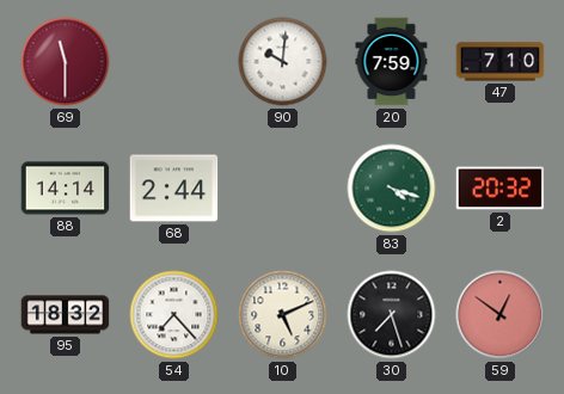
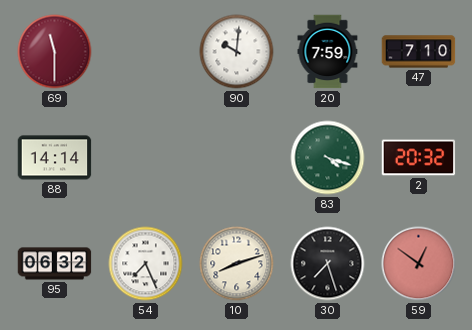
68: 2:44 -> none (174, 189)
95: 18:32 -> 06:32 (55, 264)
54: 7:23 -> 7:26 (146, 264)
10: 5:11 -> 8:12 (237, 264)
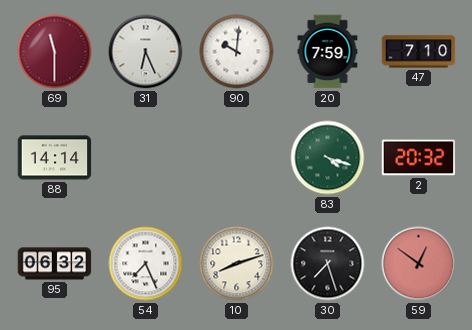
31: none -> 6:26 (146, 52)
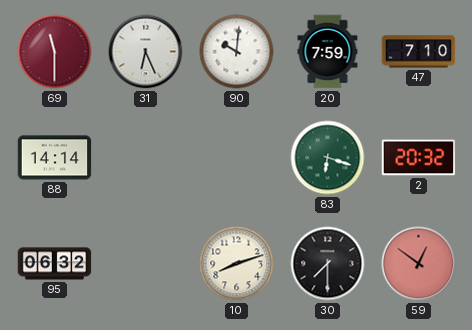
83: 4:18 -> 6:18 (328, 158)
54: 7:26 -> none (146, 264)
30: 7:27 -> 7:30 (328, 264)
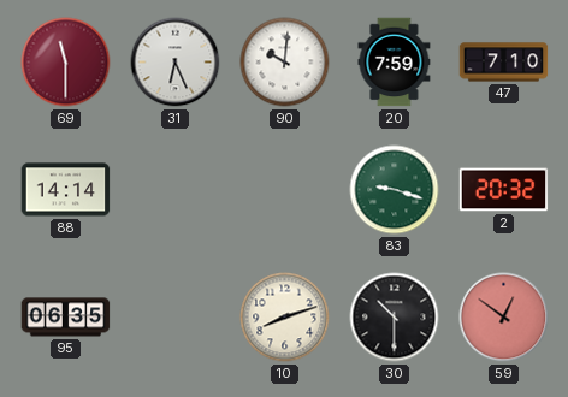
83: 6:18 -> 9:18 (395, 190)
95: 06:32 -> 06:35 (66, 318)
30: 7:30 -> 10:30 (395, 318)
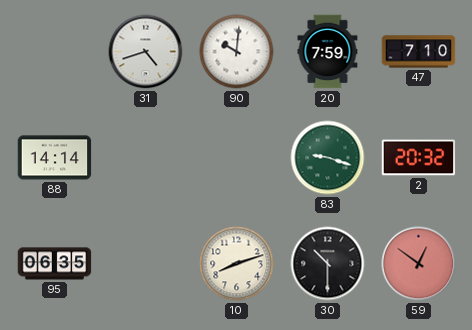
69: 11:30 -> none (66, 63)
31: 6:26 -> 4:42 (146, 52)
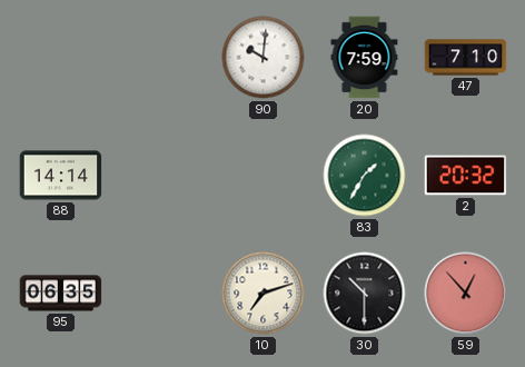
31: 4:42 -> none (146, 52)
83: 9:18 -> 1:35 (365, 176)
10: 8:12 -> 7:12 (264, 294)
59: 12:51 -> 12:53 (466, 294)
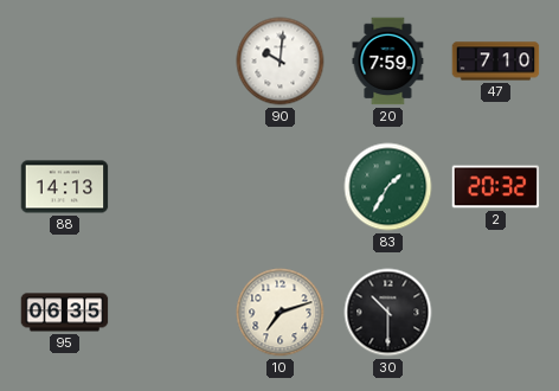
88: 14:14 -> 14:13 (65, 187)
59: 12:53 -> none (466, 294)
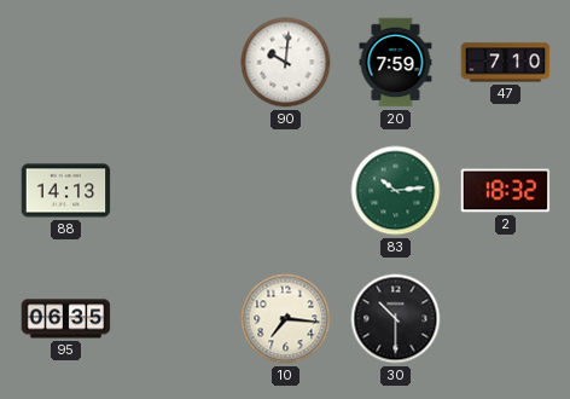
83: 1:35 -> 10:14 (396, 191)
2: 20:32 -> 18:32 (506, 191)
10: 7:12 -> 7:16 (286, 319)
